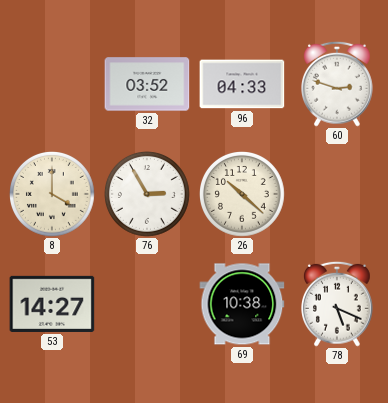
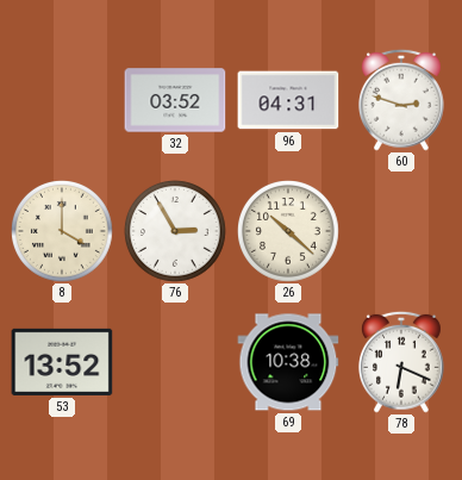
96: 04:33 -> 04:31 (288, 100)
53: 14:27 -> 13:52 (62, 362)
78: 5:19 -> 6:19 (402, 362)
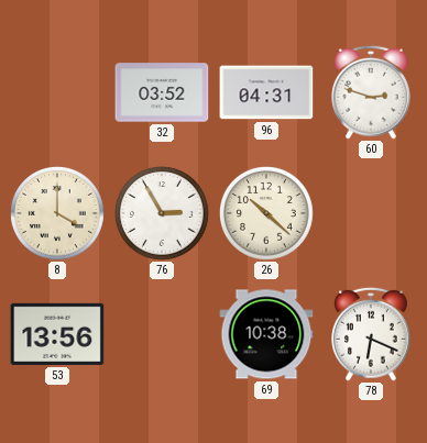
53: 13:52 -> 13:56 (57, 334)
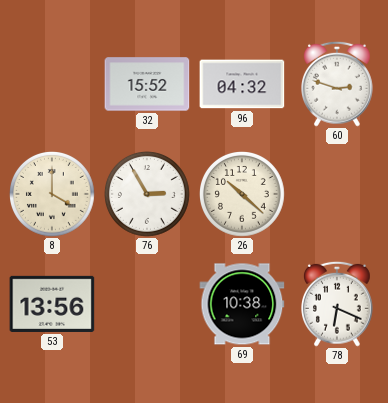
32: 03:52 -> 15:52 (147, 84)
96: 04:31 -> 04:32 (242, 84)
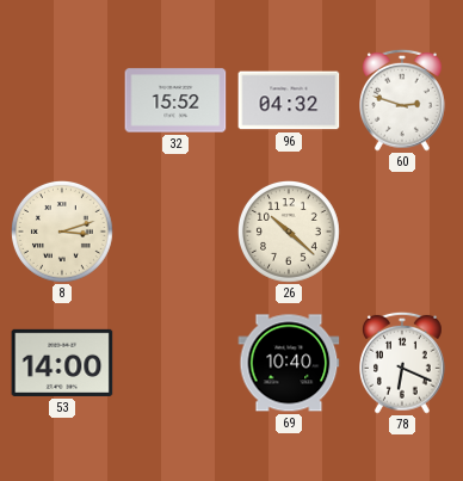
8: 4:00 -> 3:12 (63, 233)
76: 2:55 -> none (148, 195)
53: 13:56 -> 14:00 (62, 363)
69: 10:38 -> 10:40 (289, 363)
